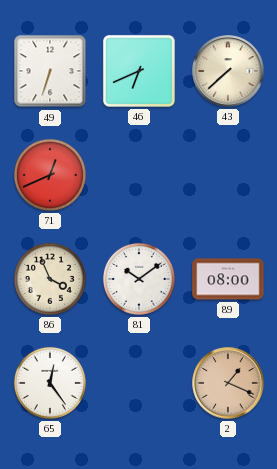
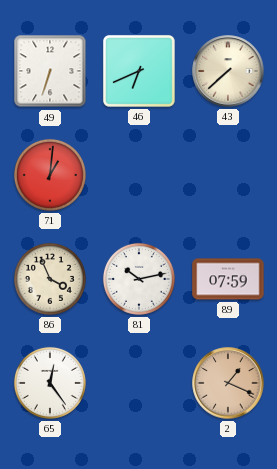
71: 12:41 -> 1:01 (50, 175)
81: 10:09 -> 10:13 (139, 279)
89: 08:00 -> 07:59 (228, 279)
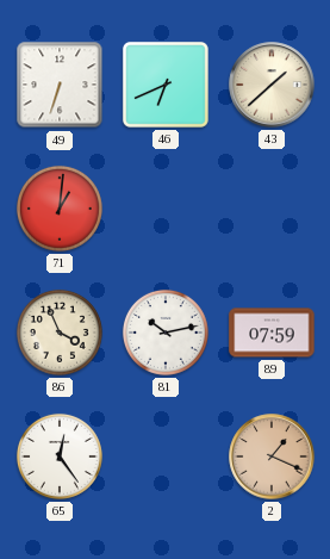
43: 7:38 -> 1:38 (272, 85)
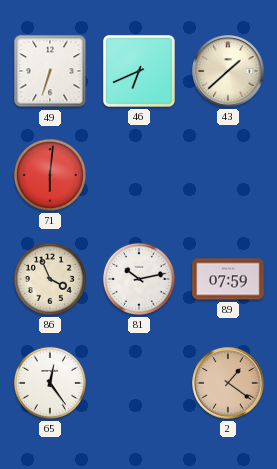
71: 1:01 -> 6:01 (50, 175)
2: 1:19 -> 1:21 (228, 383)
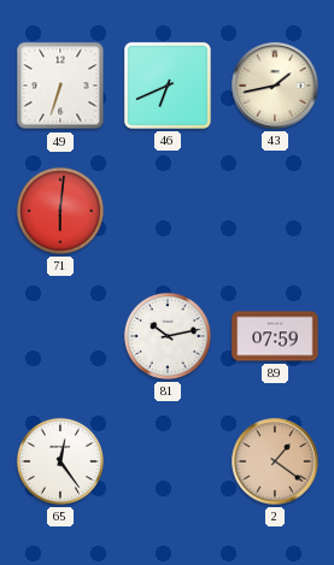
43: 1:38 -> 1:43 (275, 86)
86: 3:56 -> none (50, 279)
